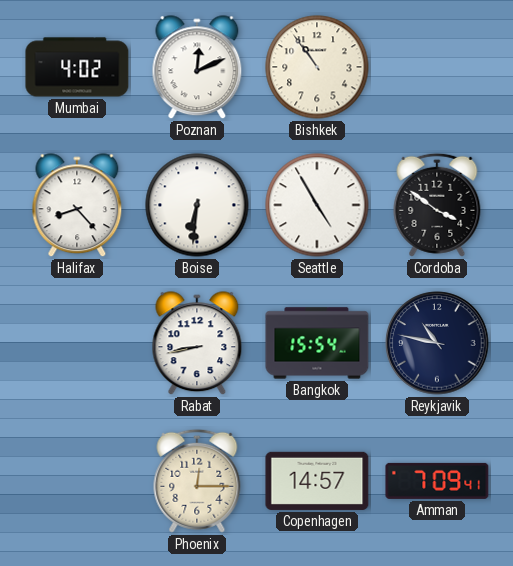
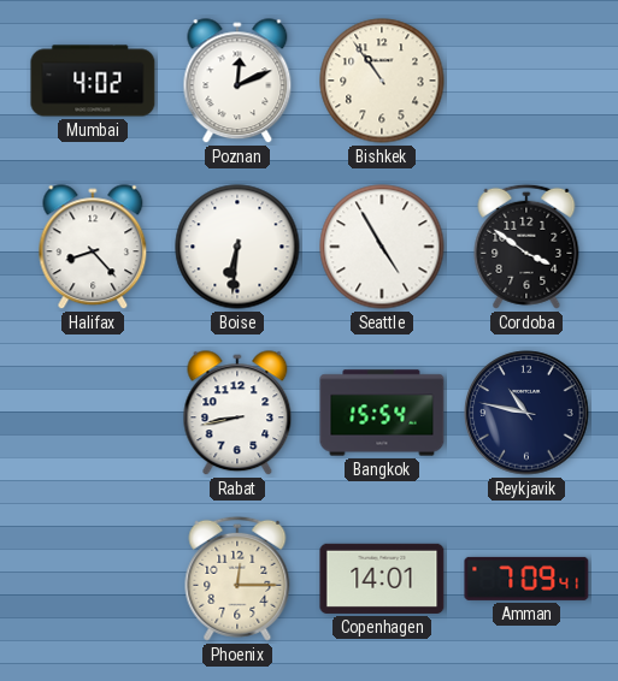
Copenhagen: 14:57 -> 14:01 (382, 579)
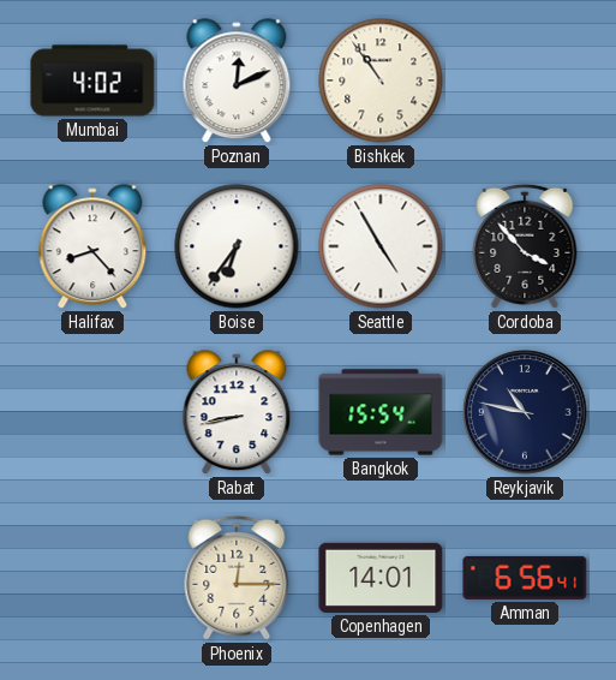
Boise: 6:31 -> 6:36 (237, 246)
Cordoba: 3:51 -> 3:53 (525, 246)
Amman: 7:09 -> 6:56 (525, 578)
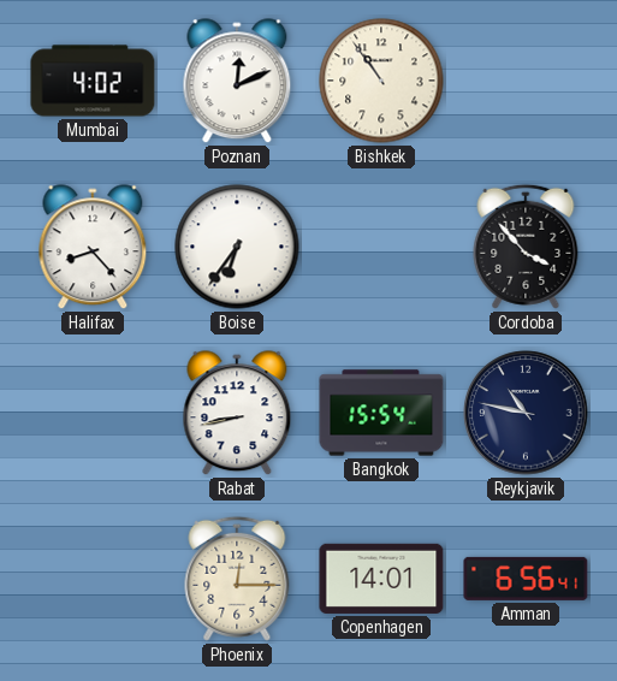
Seattle: 4:55 -> none (381, 246)
